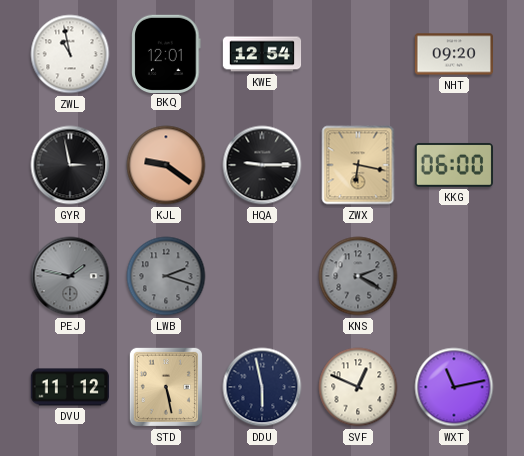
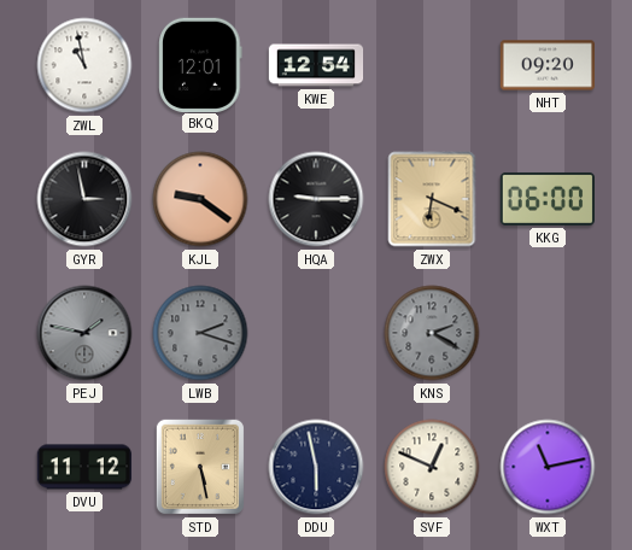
ZWX: 6:17 -> 6:19 (432, 199)
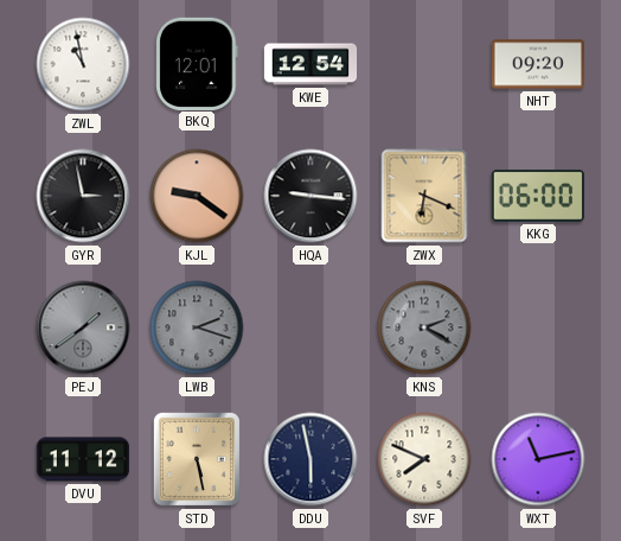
HQA: 9:15 -> 9:16 (310, 196)
PEJ: 1:47 -> 1:39 (83, 327)
SVF: 12:49 -> 7:49 (424, 459)
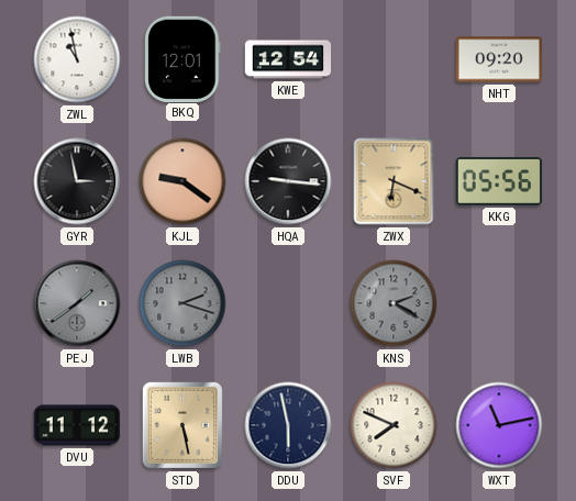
KKG: 06:00 -> 05:56 (498, 181)
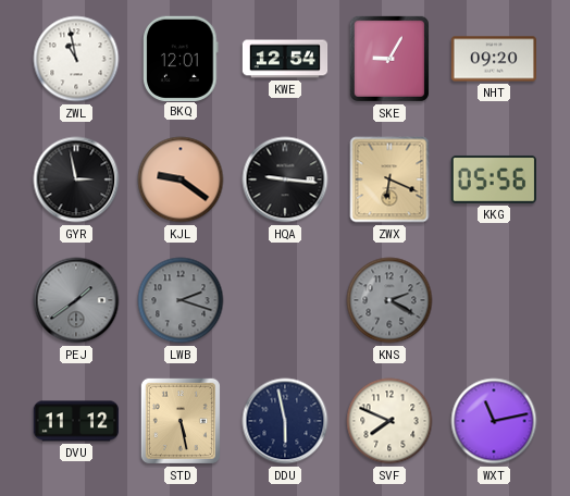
SKE: none -> 9:05 (389, 59)
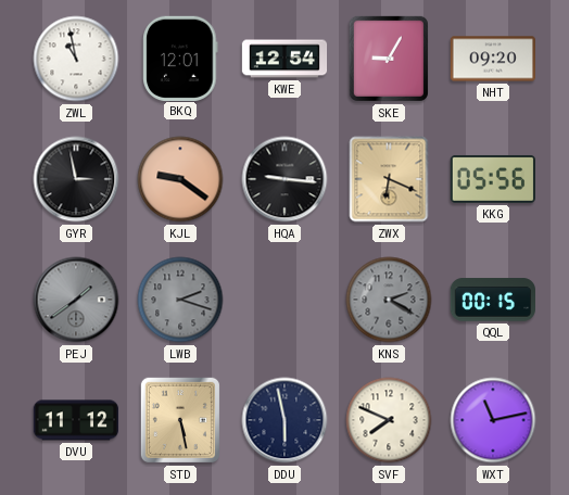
QQL: none -> 00:15 (492, 300)
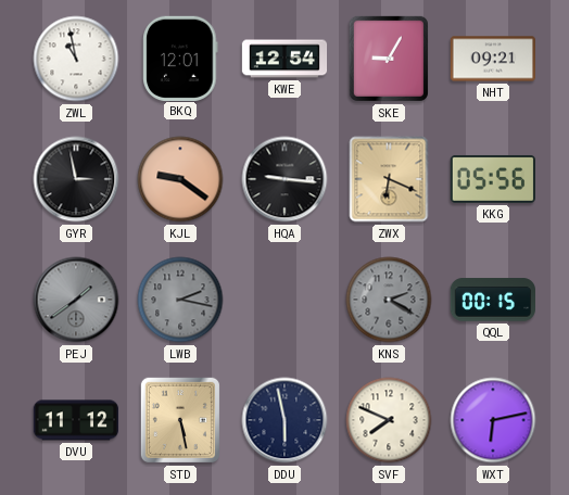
NHT: 09:20 -> 09:21 (492, 59)
LWB: 2:18 -> 2:17 (180, 300)
WXT: 11:13 -> 6:13 (493, 420)
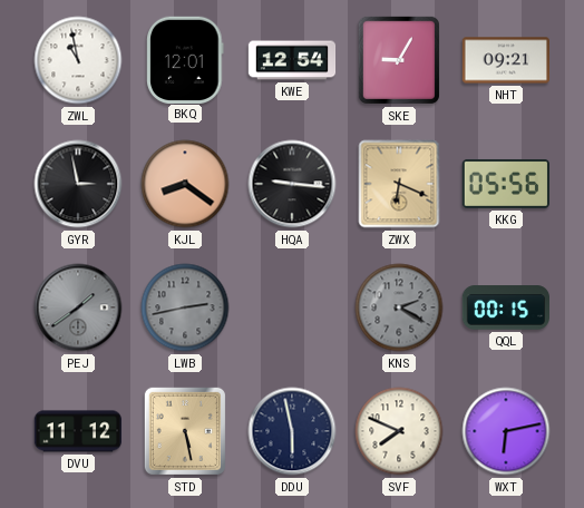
KJL: 9:21 -> 8:21 (185, 184)
LWB: 2:17 -> 2:43 (185, 307)
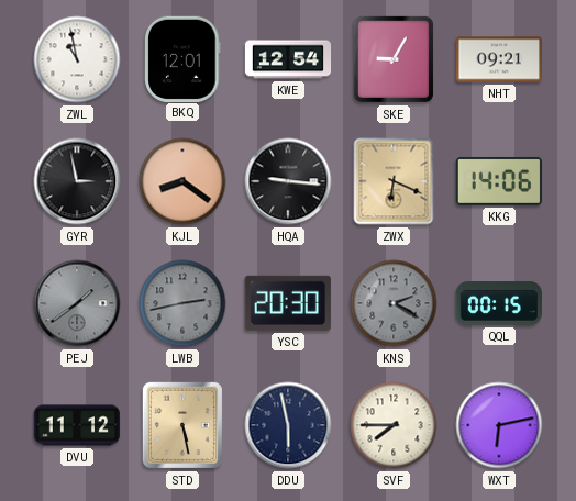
KKG: 05:56 -> 14:06 (498, 181)
YSC: none -> 20:30 (288, 303)
SVF: 7:49 -> 7:45 (394, 425)
